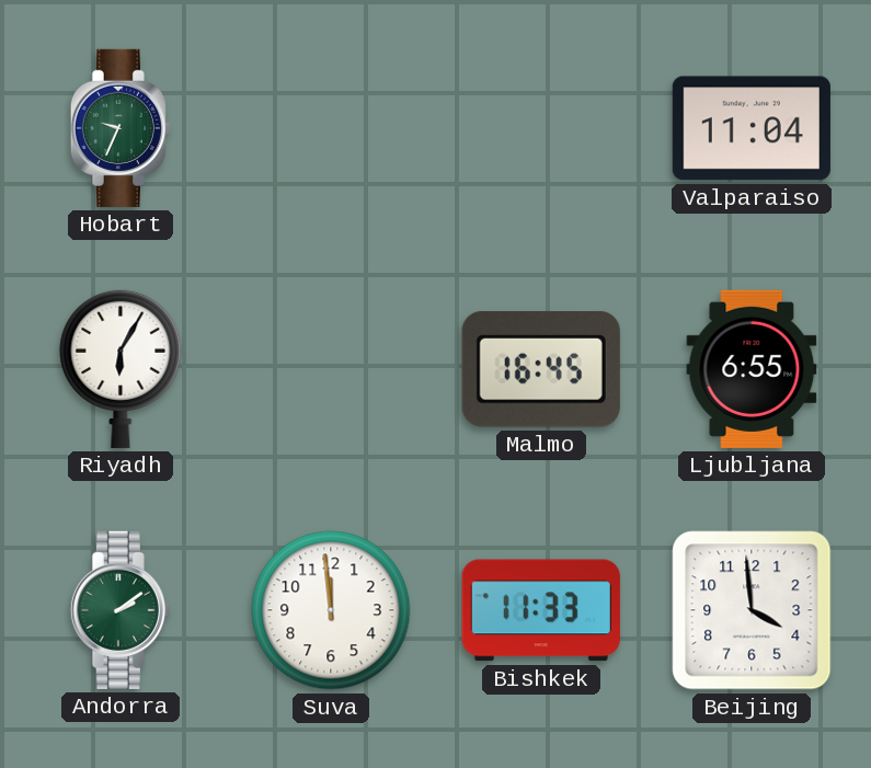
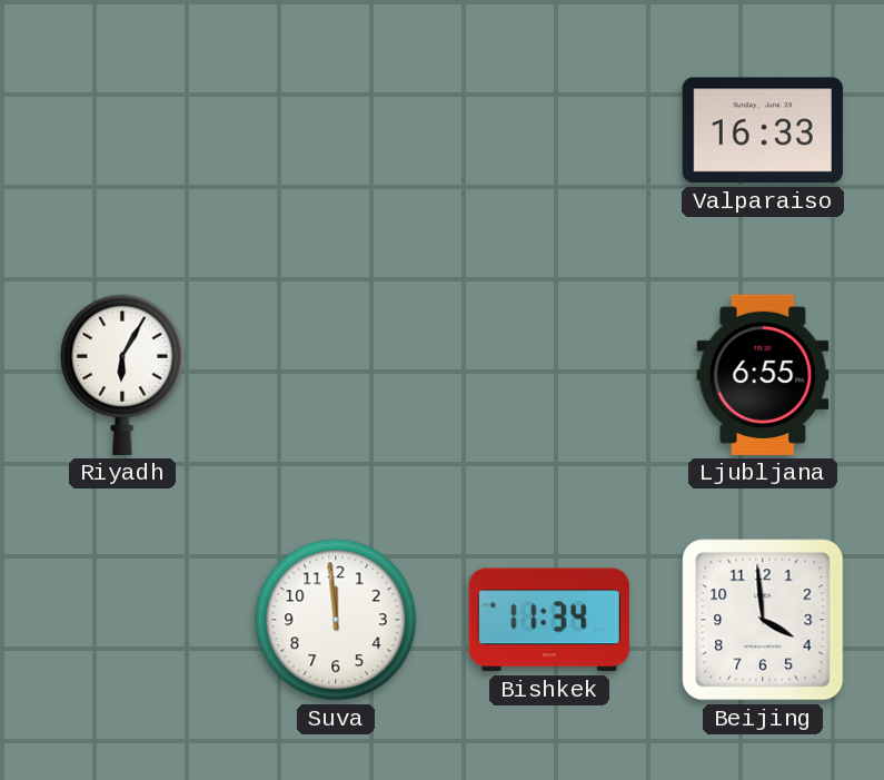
Hobart: 9:34 -> none (121, 128)
Valparaiso: 11:04 -> 16:33 (763, 130)
Malmo: 16:45 -> none (541, 369)
Andorra: 2:09 -> none (121, 610)
Bishkek: 11:33 -> 11:34 (549, 620)
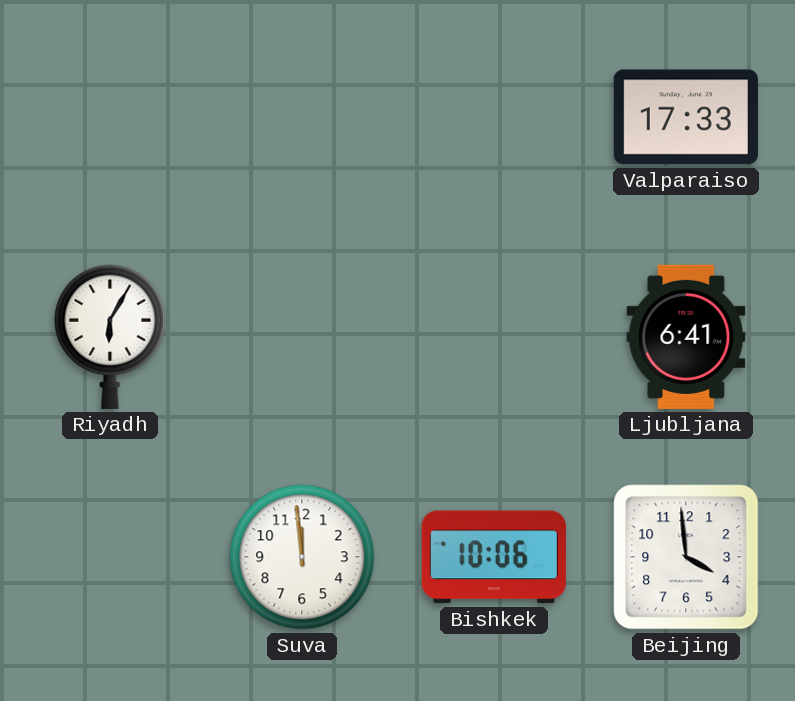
Valparaiso: 16:33 -> 17:33 (686, 117)
Ljubljana: 6:55 -> 6:41 (686, 337)
Bishkek: 11:34 -> 10:06 (494, 557)
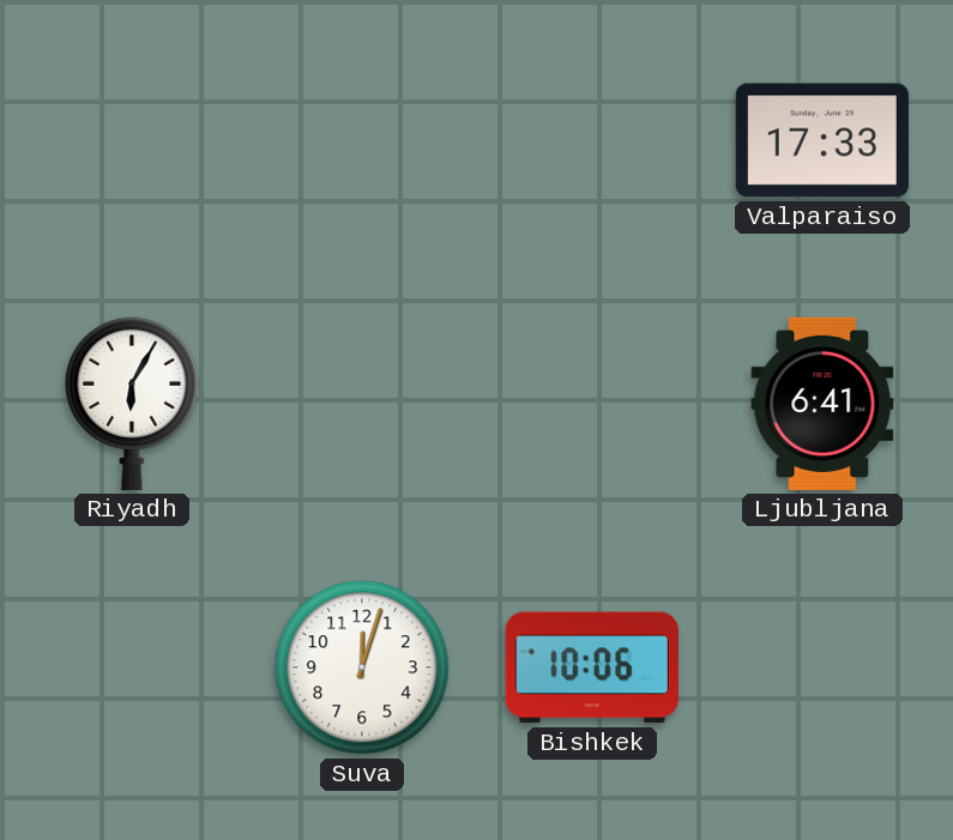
Suva: 11:59 -> 12:03 (362, 667)
Beijing: 3:59 -> none (686, 557)
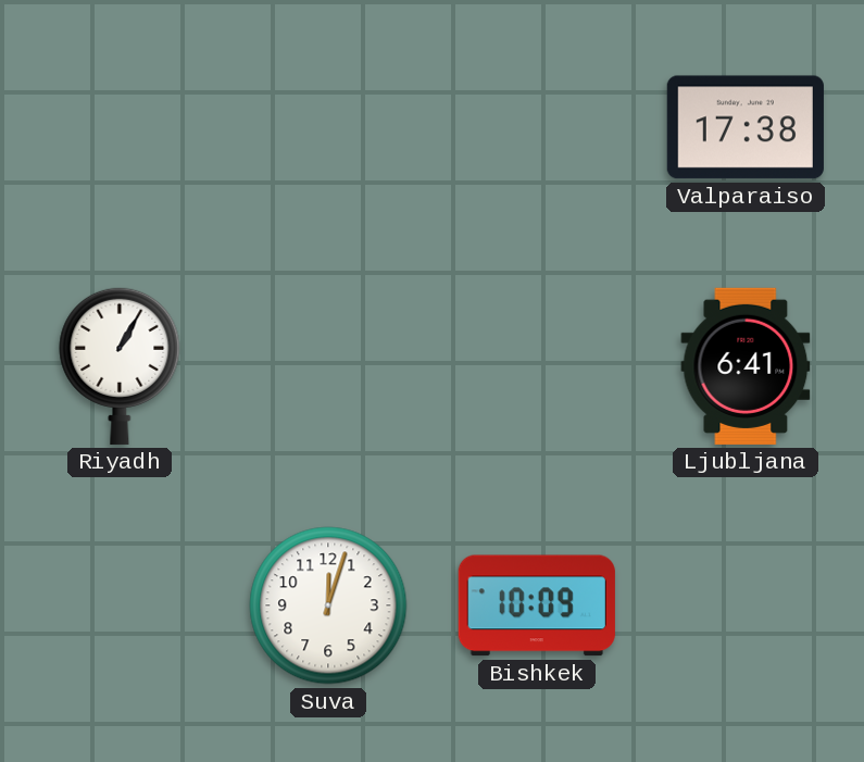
Valparaiso: 17:33 -> 17:38 (746, 127)
Riyadh: 6:05 -> 1:05 (120, 365)
Bishkek: 10:06 -> 10:09 (537, 605)
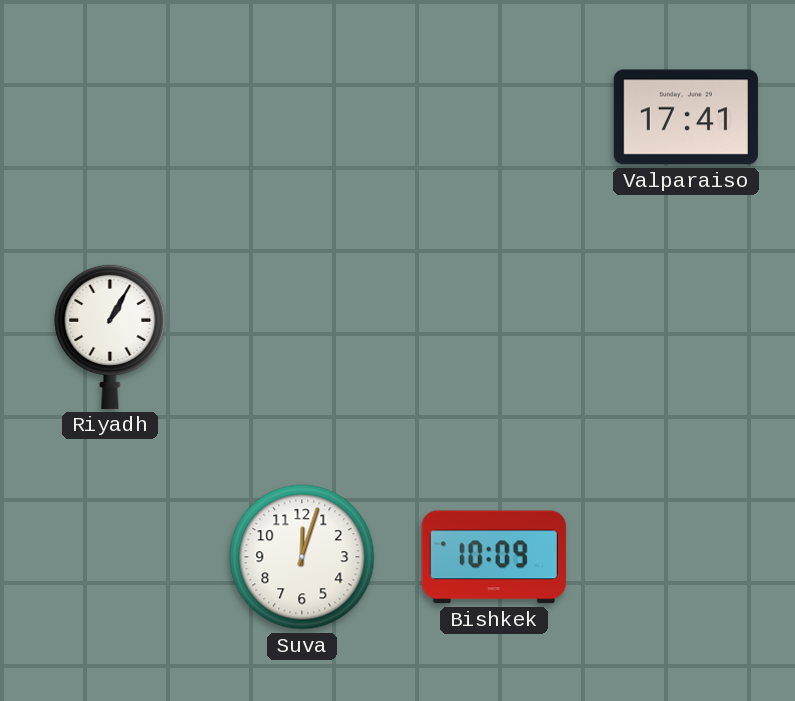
Valparaiso: 17:38 -> 17:41 (686, 117)
Ljubljana: 6:41 -> none (746, 366)
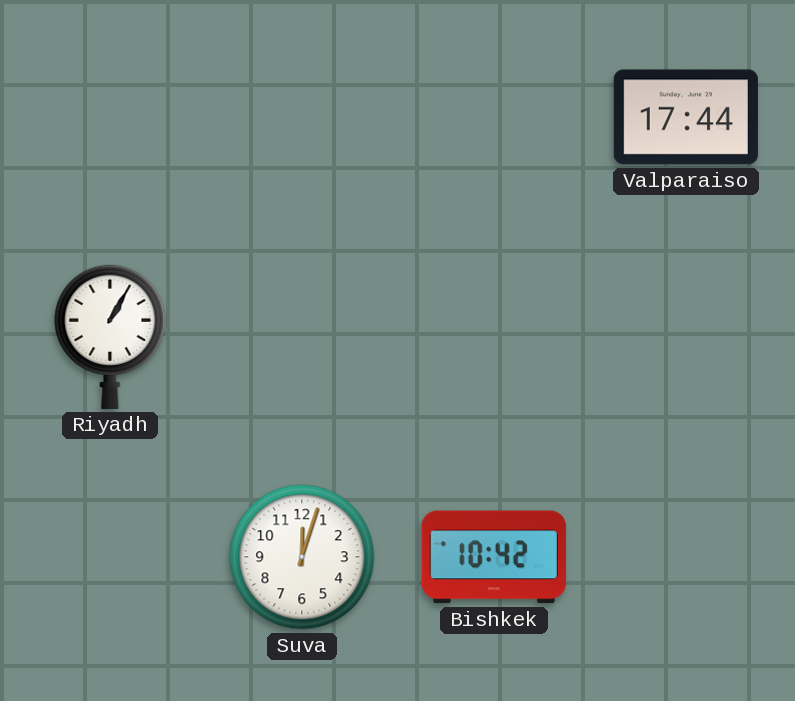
Valparaiso: 17:41 -> 17:44 (686, 117)
Bishkek: 10:09 -> 10:42 (494, 557)
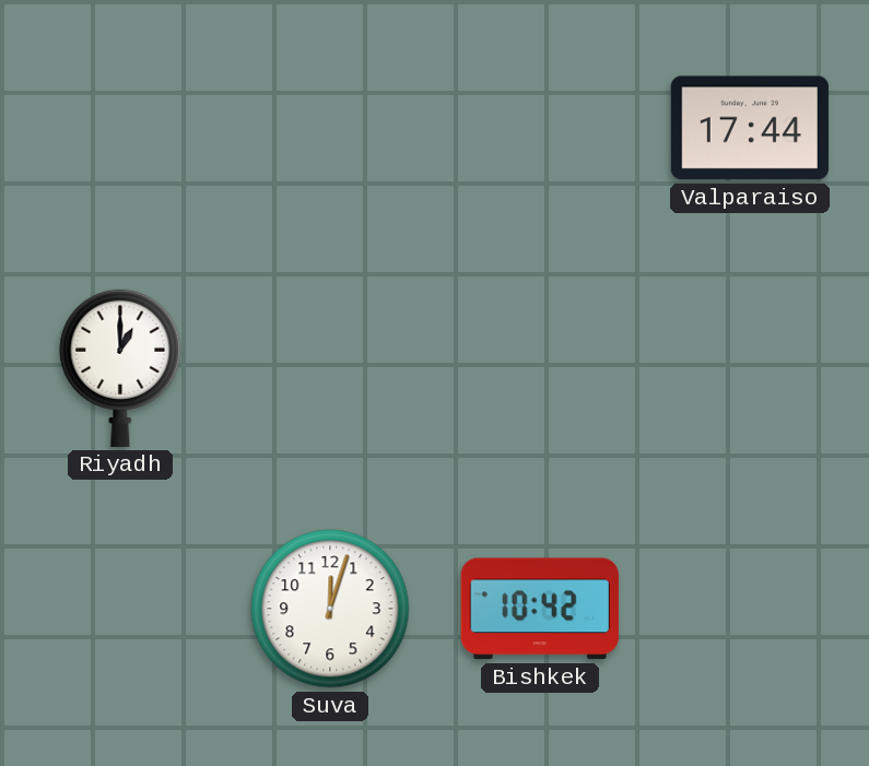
Riyadh: 1:05 -> 1:00 (120, 367)
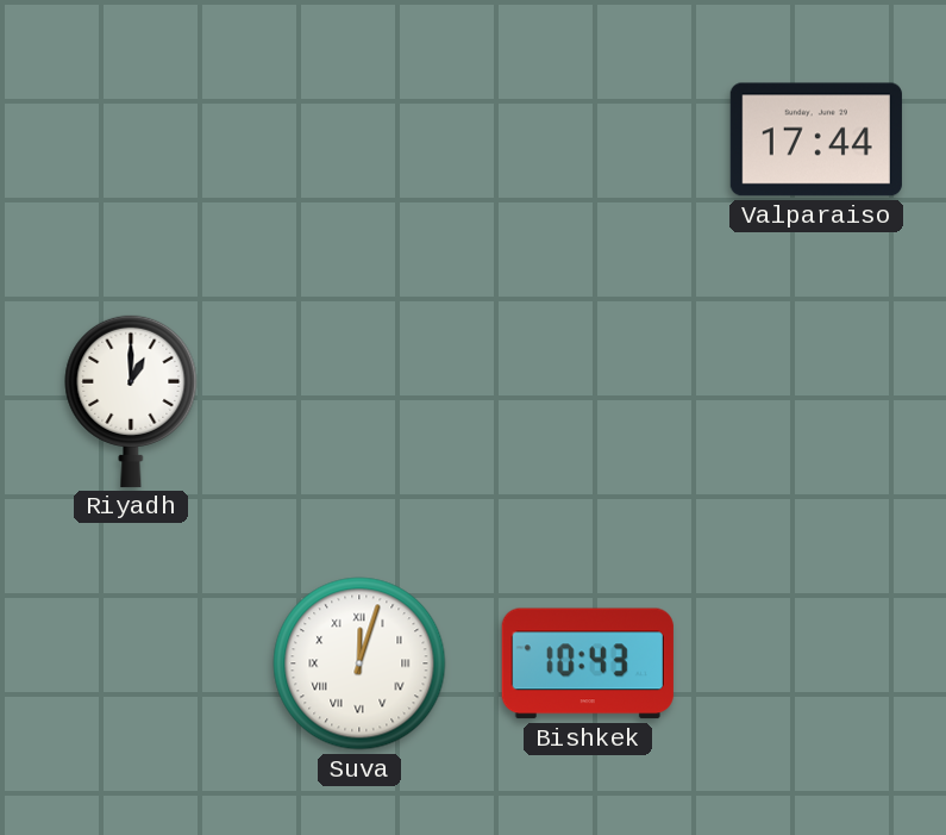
Suva numerals: Arabic -> Roman (359, 663)
Bishkek: 10:42 -> 10:43 (588, 663)
